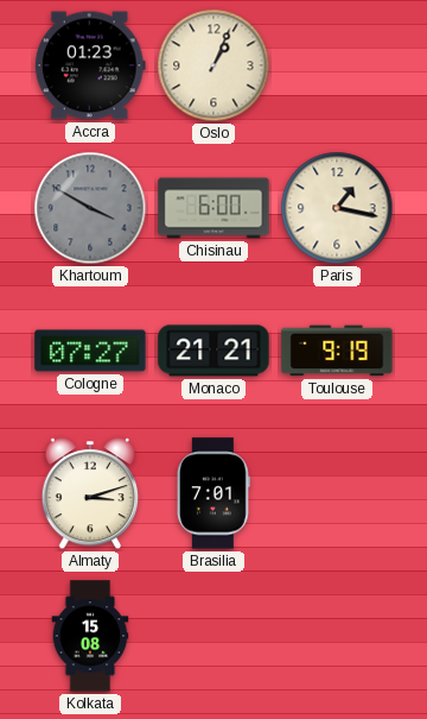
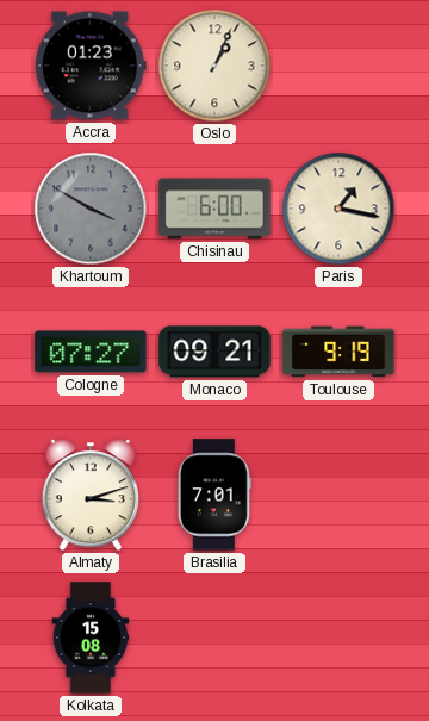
Monaco: 21:21 -> 09:21 (214, 352)
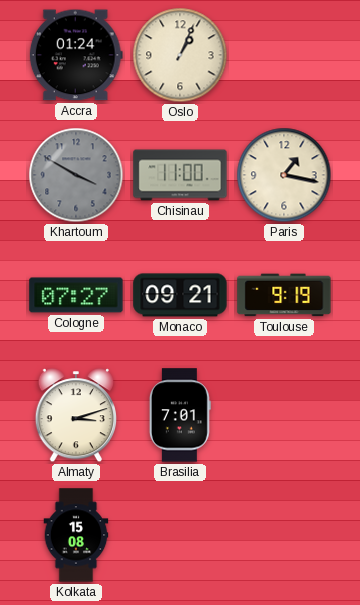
Accra: 01:23 -> 01:24 (76, 55)
Chisinau: 6:00 -> 11:00 (180, 175)
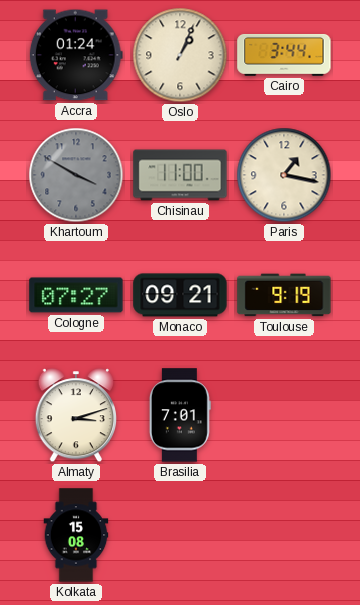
Cairo: none -> 3:44 (284, 55)
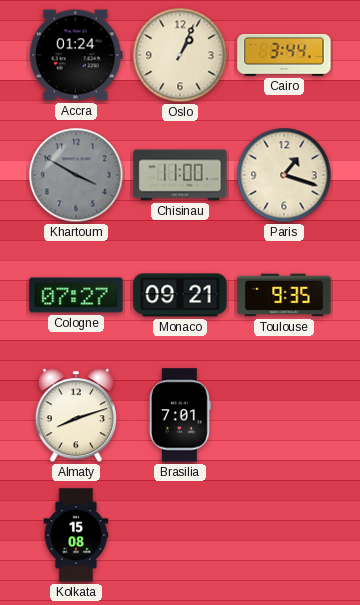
Paris: 1:17 -> 1:18 (284, 175)
Toulouse: 9:19 -> 9:35 (284, 295)
Almaty: 3:12 -> 8:12 (75, 416)
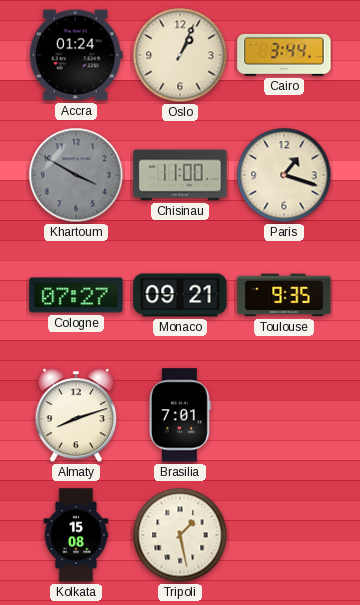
Tripoli: none -> 1:28 (180, 535)
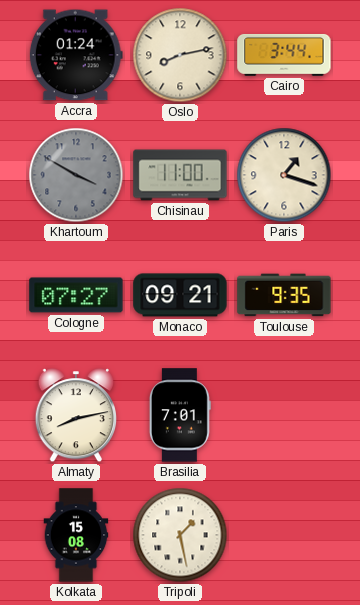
Oslo: 1:04 -> 8:13 (180, 55)
Almaty: 8:12 -> 8:13 (75, 416)
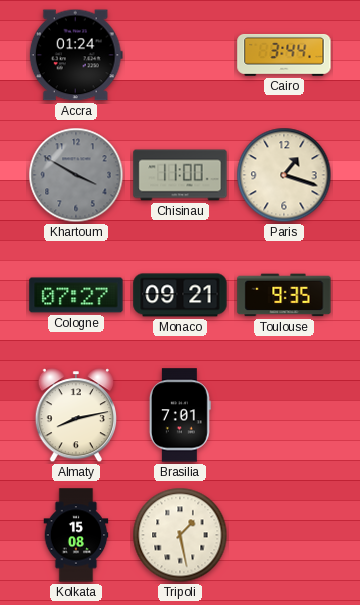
Oslo: 8:13 -> none (180, 55)
